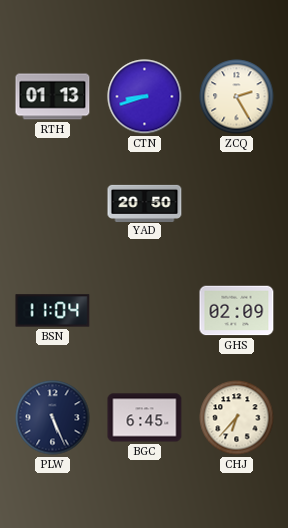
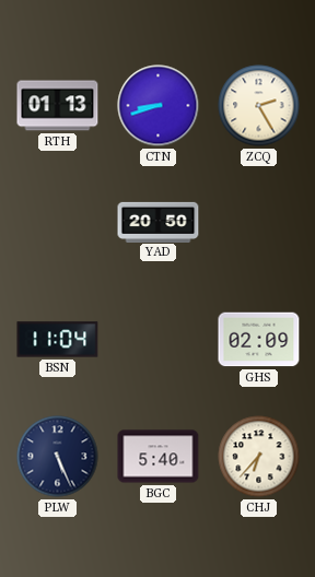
BGC: 6:45 -> 5:40 (159, 457)
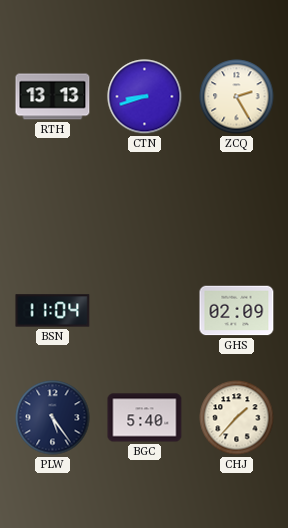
RTH: 01:13 -> 13:13 (53, 97)
YAD: 20:50 -> none (159, 222)
PLW: 5:26 -> 5:24 (53, 418)
CHJ: 6:37 -> 1:37 (237, 418)
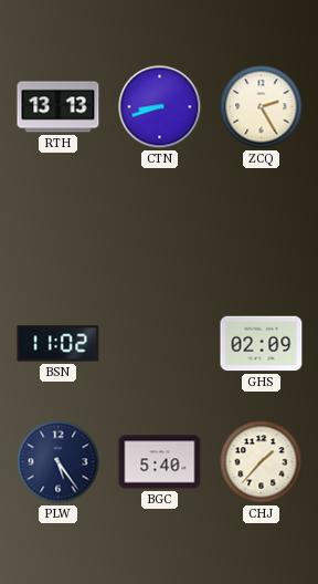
BSN: 11:04 -> 11:02 (59, 344)
